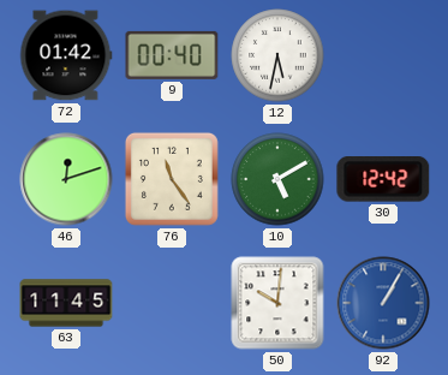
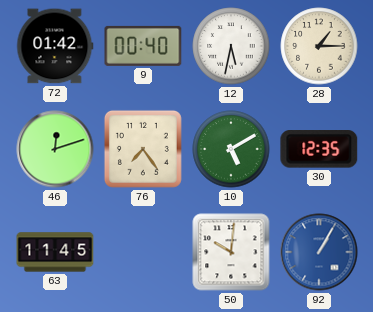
28: none -> 1:15 (319, 46)
76: 11:24 -> 7:24 (143, 149)
30: 12:42 -> 12:35 (319, 150)
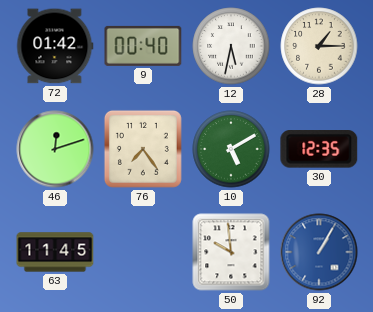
50: 10:01 -> 9:59 (231, 252)
